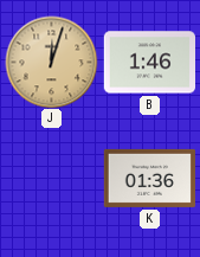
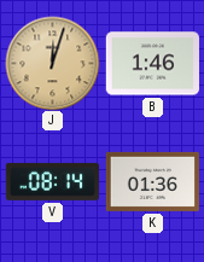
V: none -> 08:14 (52, 181)
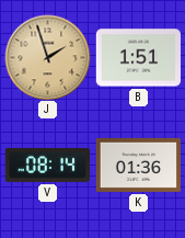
J: 12:03 -> 1:57 (47, 57)
B: 1:46 -> 1:51 (138, 58)
